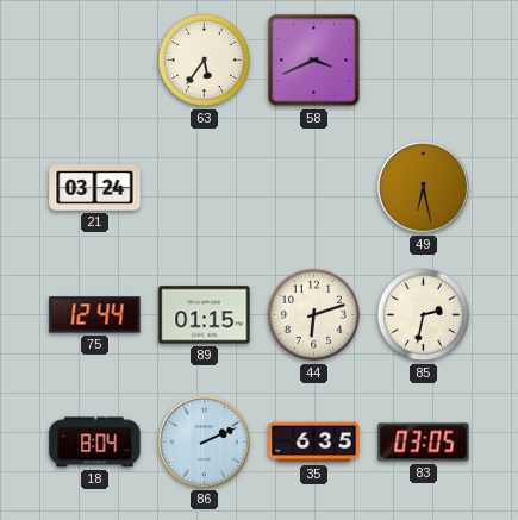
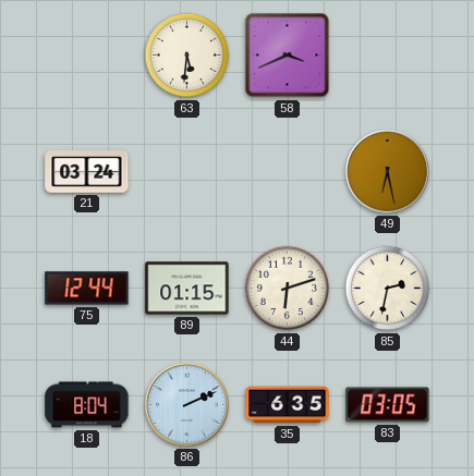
63: 5:36 -> 5:31 (187, 56)
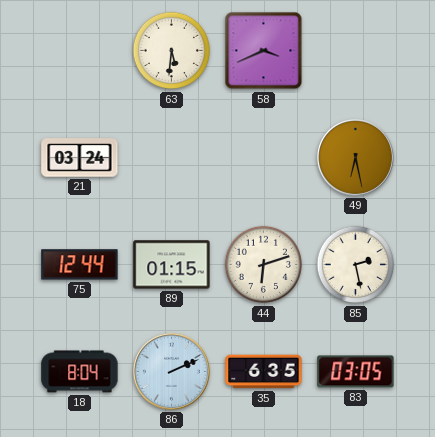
85: 2:32 -> 2:28 (356, 265)
